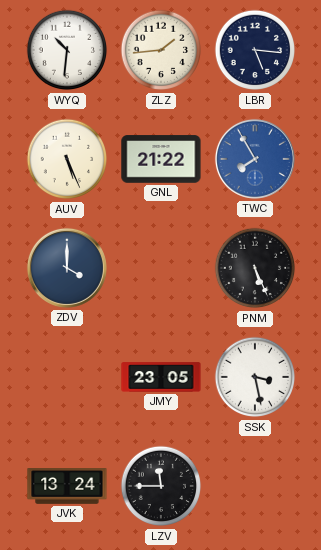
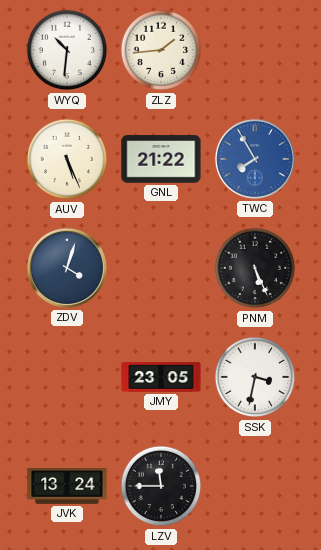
LBR: 5:16 -> none (255, 50)
ZDV: 4:00 -> 4:03 (67, 268)
SSK: 3:28 -> 3:32 (255, 377)
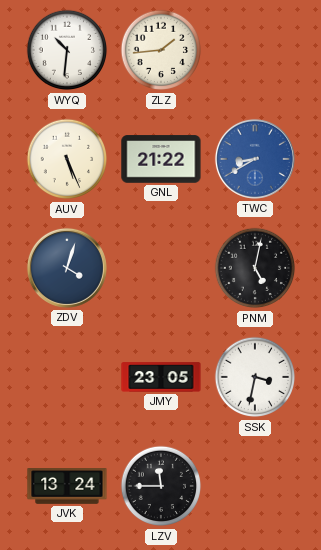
TWC: 7:55 -> 8:40 (255, 159)
PNM: 5:26 -> 5:02 (255, 268)
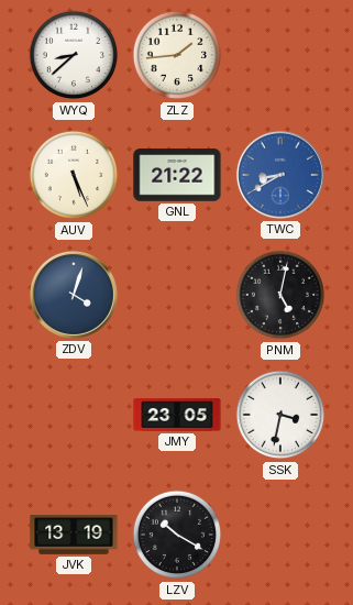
WYQ: 10:31 -> 8:38 (74, 55)
JVK: 13:24 -> 13:19 (74, 535)
LZV: 11:45 -> 10:20 (177, 535)
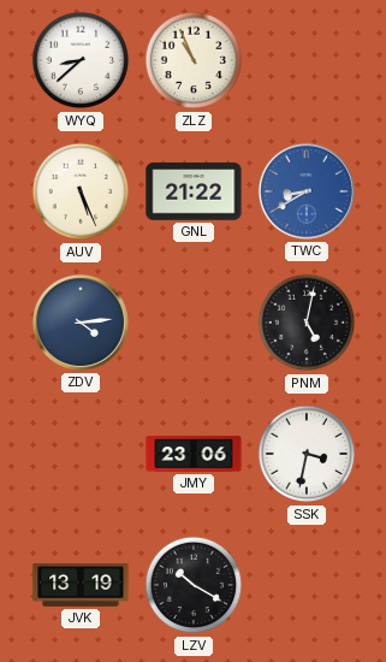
ZLZ: 1:44 -> 10:56 (194, 60)
ZDV: 4:03 -> 4:14 (81, 323)
JMY: 23:05 -> 23:06 (194, 454)
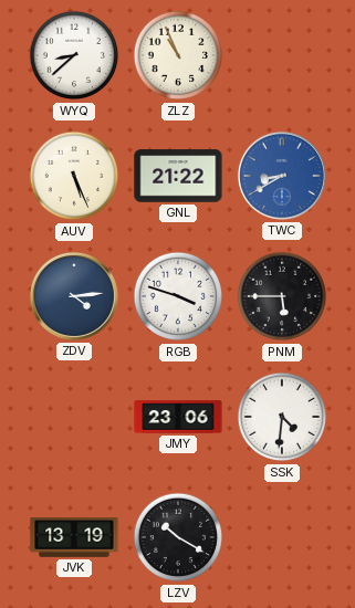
RGB: none -> 3:48 (178, 296)
PNM: 5:02 -> 5:45 (282, 296)
SSK: 3:32 -> 4:31 (282, 417)
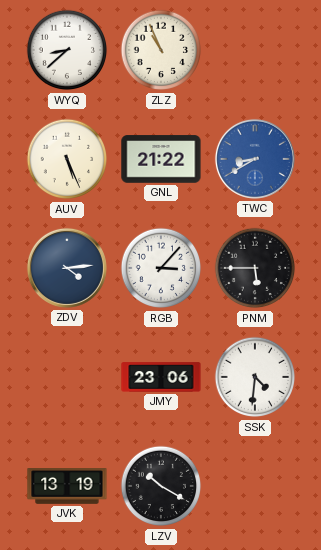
RGB: 3:48 -> 3:07 (161, 268)
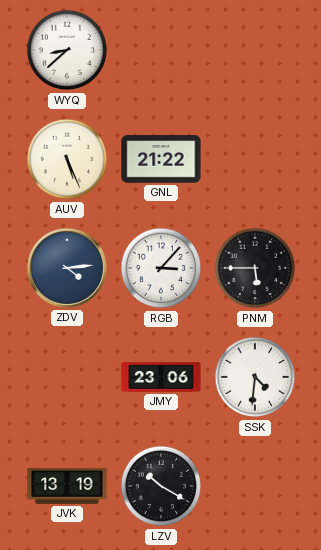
ZLZ: 10:56 -> none (161, 50)
TWC: 8:40 -> none (255, 159)
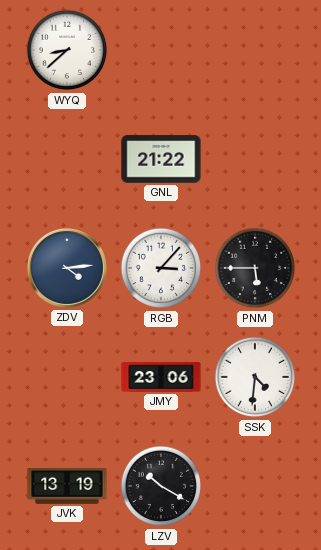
AUV: 5:26 -> none (67, 159)
